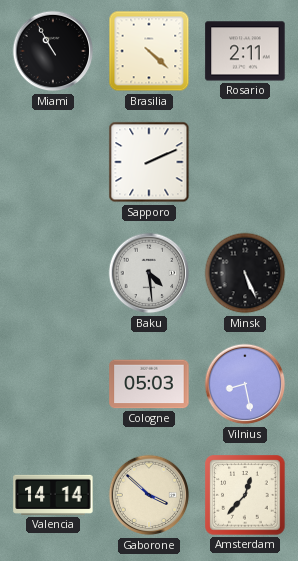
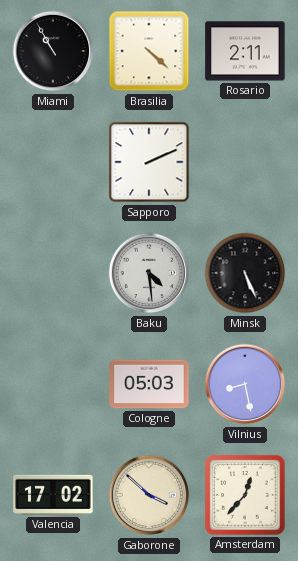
Valencia: 14:14 -> 17:02 (53, 495)
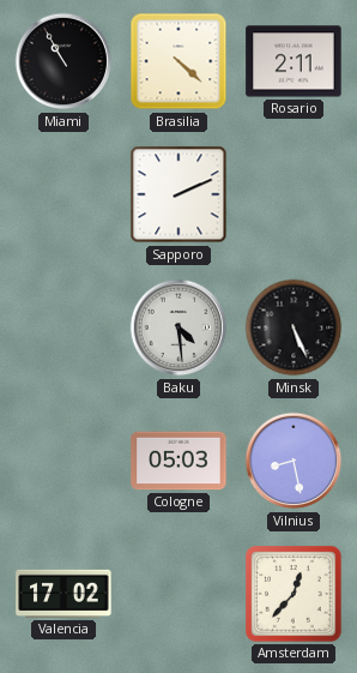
Gaborone: 3:52 -> none (149, 495)
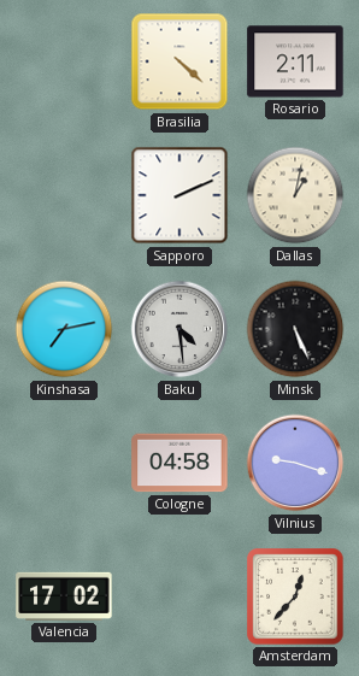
Miami: 10:55 -> none (63, 61)
Dallas: none -> 1:02 (295, 195)
Kinshasa: none -> 7:13 (64, 329)
Cologne: 05:03 -> 04:58 (179, 463)
Vilnius: 8:28 -> 9:18 (295, 463)
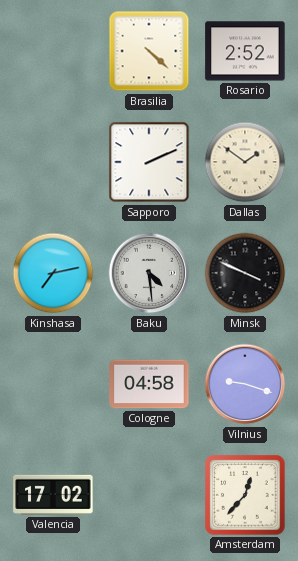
Rosario: 2:11 -> 2:52 (245, 51)
Dallas: 1:02 -> 1:51 (245, 162)
Minsk: 5:26 -> 3:49 (245, 273)
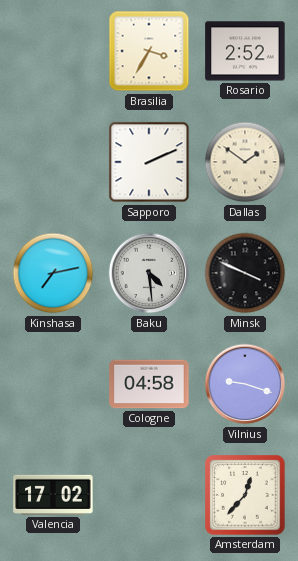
Brasilia: 4:22 -> 3:35 (149, 51)
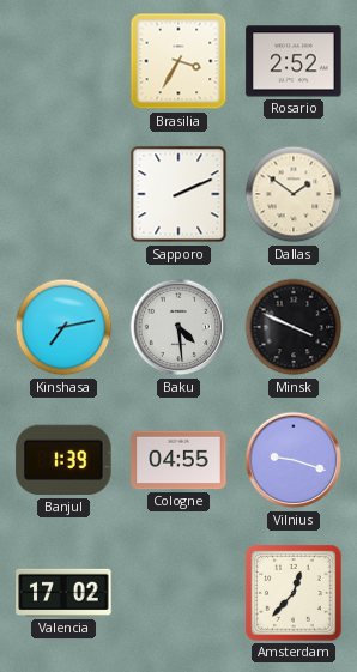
Banjul: none -> 1:39 (63, 460)
Cologne: 04:58 -> 04:55 (179, 460)
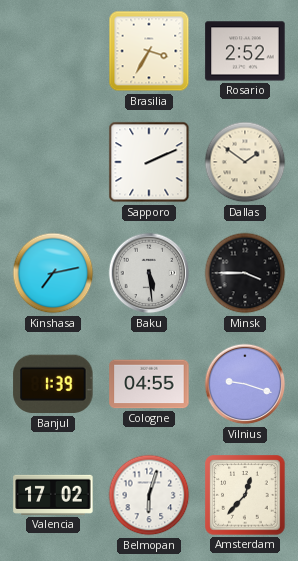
Baku: 4:29 -> 5:29 (149, 273)
Minsk: 3:49 -> 3:45 (245, 273)
Belmopan: none -> 6:03 (149, 495)
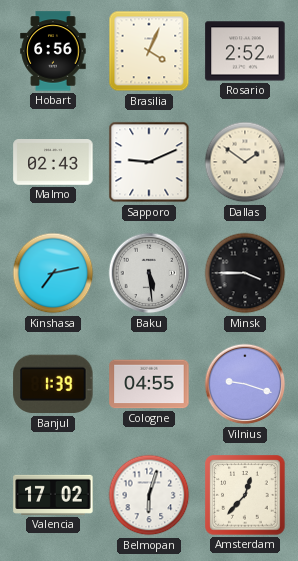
Hobart: none -> 6:56 (53, 51)
Brasilia: 3:35 -> 4:04 (149, 51)
Malmo: none -> 02:43 (53, 163)
Sapporo: 2:11 -> 9:11 (149, 162)
